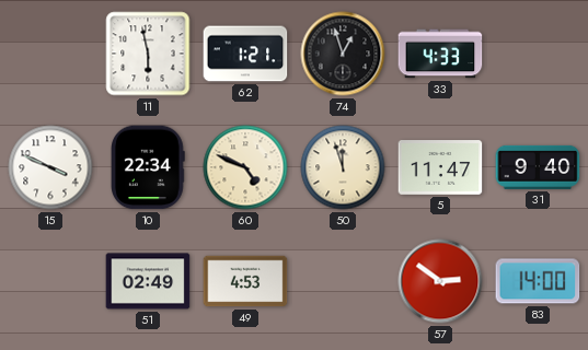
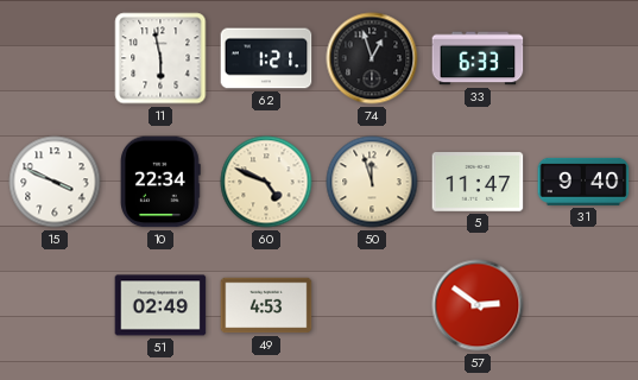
33: 4:33 -> 6:33 (478, 58)
83: 14:00 -> none (538, 281)
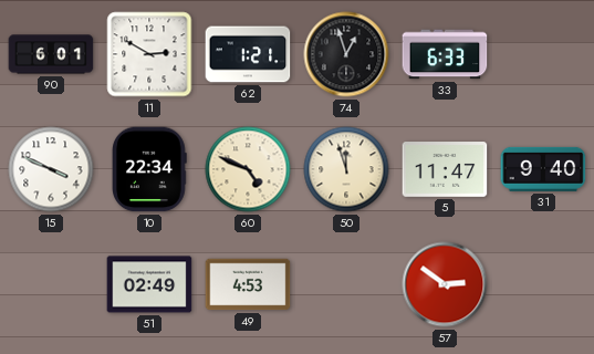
90: none -> 6:01 (51, 54)
11: 5:58 -> 2:50 (149, 54)
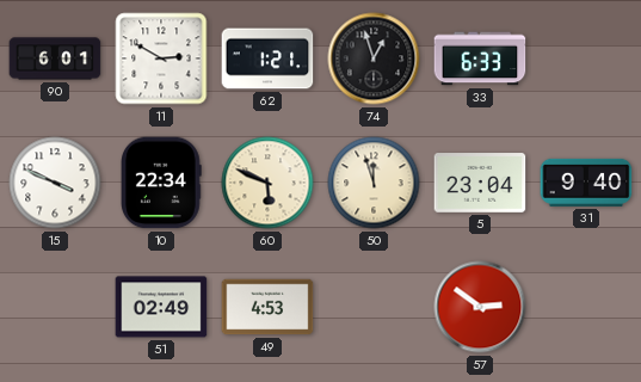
60: 4:49 -> 5:49 (267, 183)
5: 11:47 -> 23:04 (480, 183)
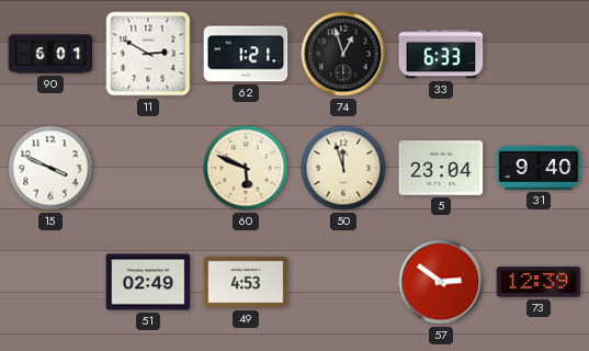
10: 22:34 -> none (161, 183)
73: none -> 12:39 (539, 282)
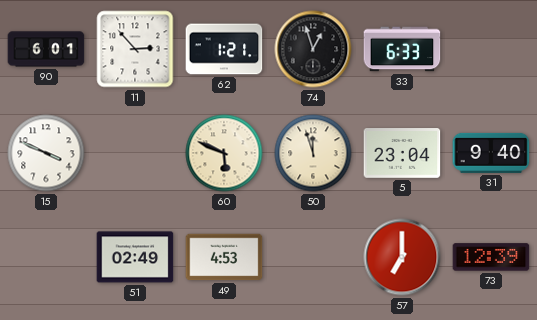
11: 2:50 -> 2:53 (135, 49)
57: 2:51 -> 7:00 (402, 257)
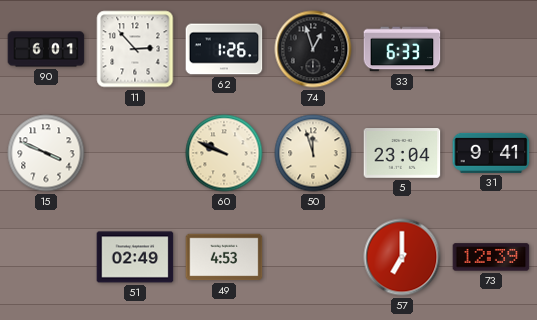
62: 1:21 -> 1:26 (224, 49)
60: 5:49 -> 9:49 (224, 153)
31: 9:40 -> 9:41 (491, 153)
